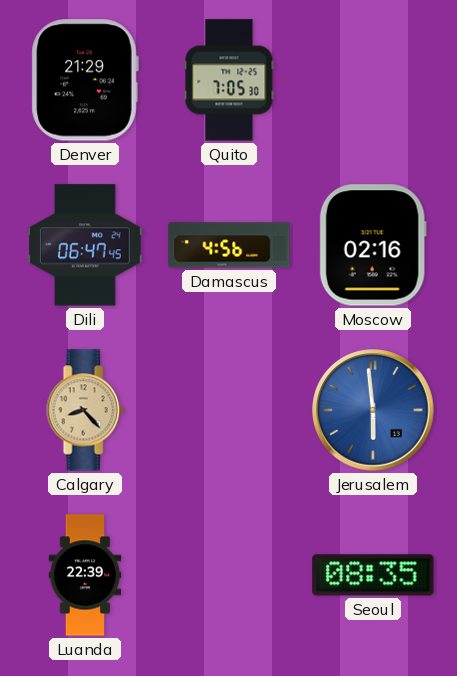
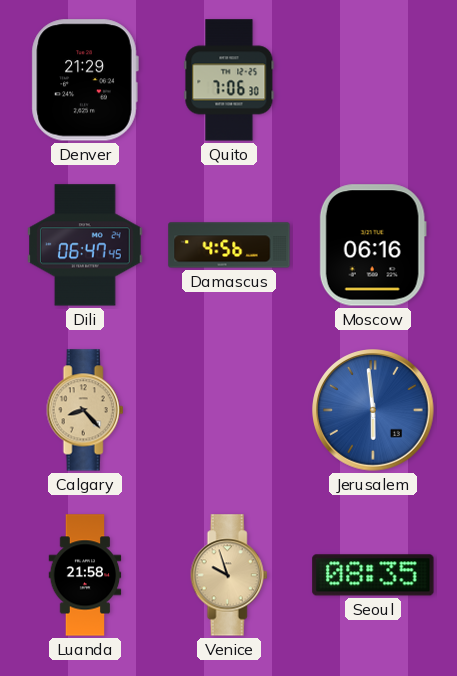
Quito: 7:05 -> 7:06 (229, 80)
Moscow: 02:16 -> 06:16 (373, 245)
Luanda: 22:39 -> 21:58 (85, 575)
Venice: none -> 9:57 (229, 575)
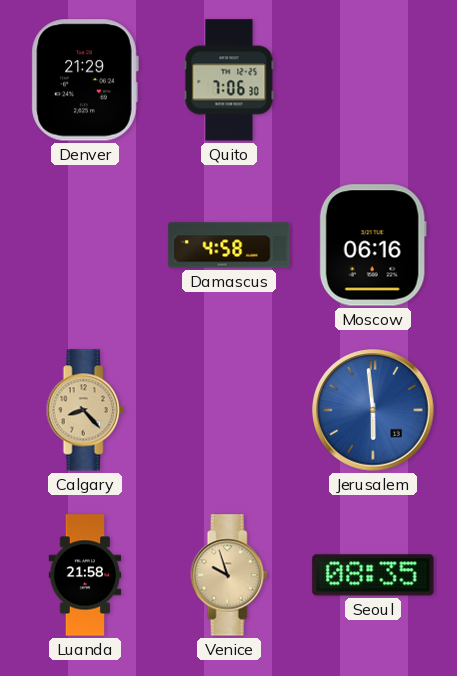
Dili: 06:47 -> none (86, 245)
Damascus: 4:56 -> 4:58 (229, 245)
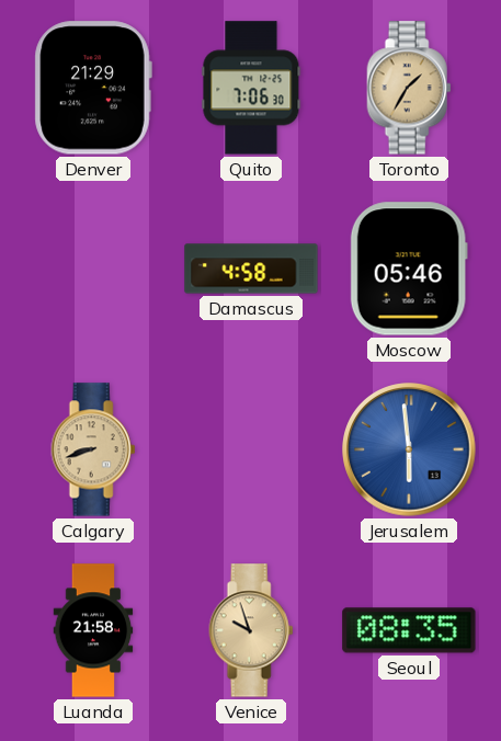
Toronto: none -> 1:35 (409, 88)
Moscow: 06:16 -> 05:46 (409, 269)
Calgary: 8:23 -> 8:42 (93, 449)
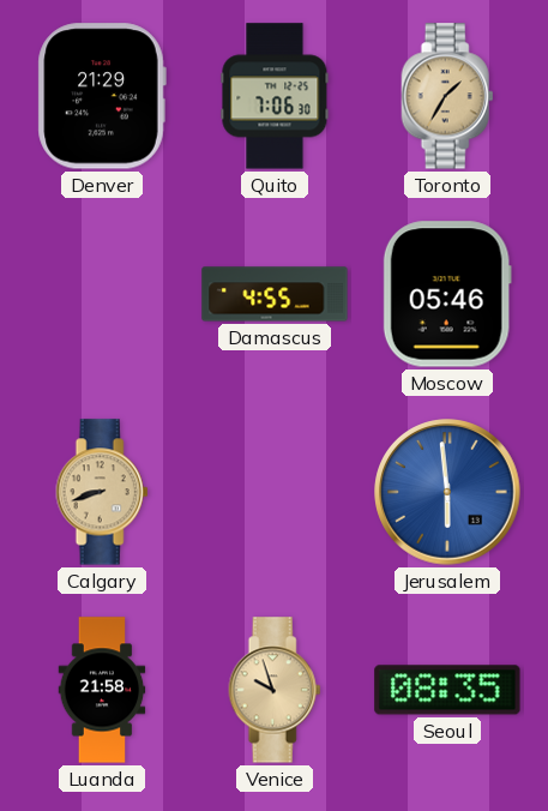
Damascus: 4:58 -> 4:55 (275, 294)
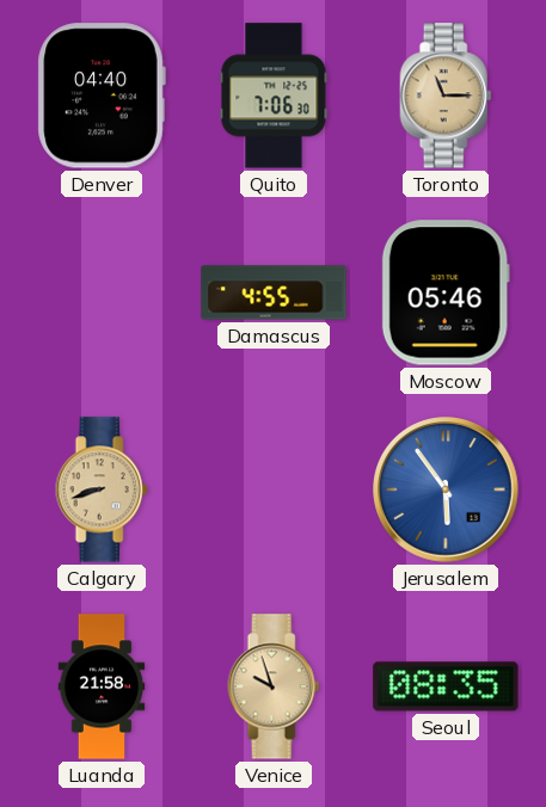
Denver: 21:29 -> 04:40 (102, 96)
Toronto: 1:35 -> 11:15 (446, 96)
Jerusalem: 5:59 -> 5:54 (446, 489)
